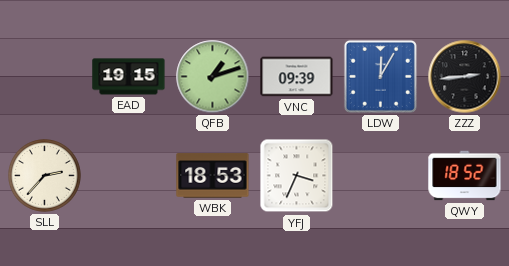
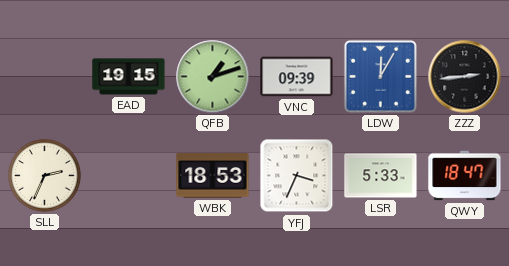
SLL: 2:37 -> 2:34 (45, 176)
LSR: none -> 5:33 (381, 176)
QWY: 18:52 -> 18:47 (465, 176)
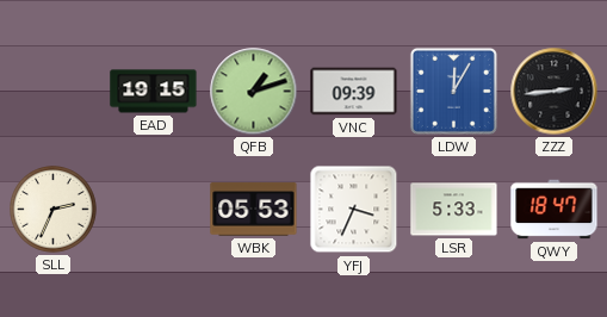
WBK: 18:53 -> 05:53 (254, 210)
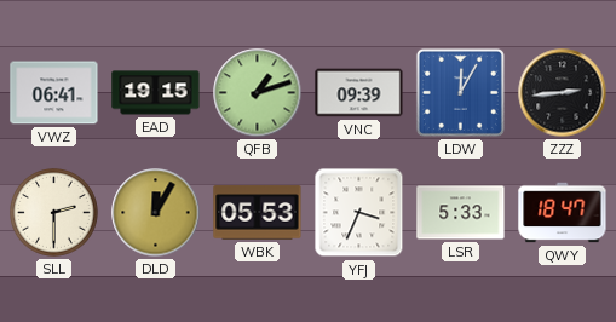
VWZ: none -> 06:41 (54, 93)
SLL: 2:34 -> 2:30 (54, 213)
DLD: none -> 12:05 (156, 213)
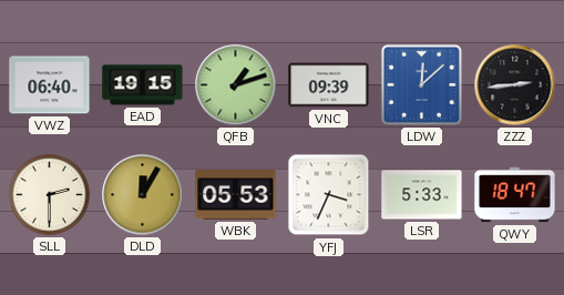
VWZ: 06:41 -> 06:40 (50, 85)
LDW: 12:05 -> 12:08 (421, 84)
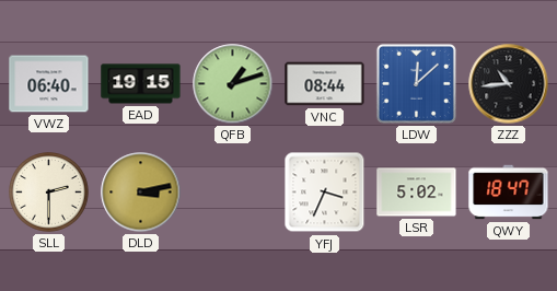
VNC: 09:39 -> 08:44 (325, 84)
ZZZ: 2:44 -> 10:44 (509, 84)
DLD: 12:05 -> 3:13 (141, 193)
WBK: 05:53 -> none (236, 195)
LSR: 5:33 -> 5:02 (417, 193)
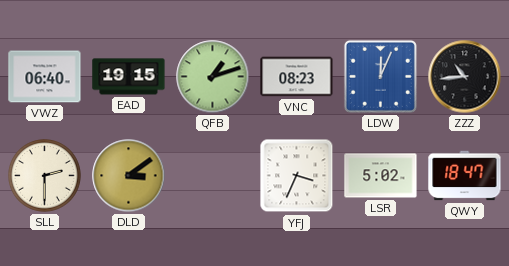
VNC: 08:44 -> 08:23 (297, 77)
LDW: 12:08 -> 12:04 (380, 76)
DLD: 3:13 -> 3:09 (129, 176)
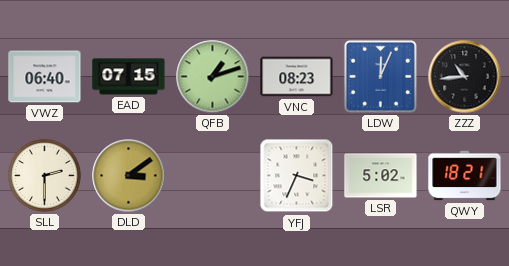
EAD: 19:15 -> 07:15 (129, 77)
QWY: 18:47 -> 18:21 (465, 176)
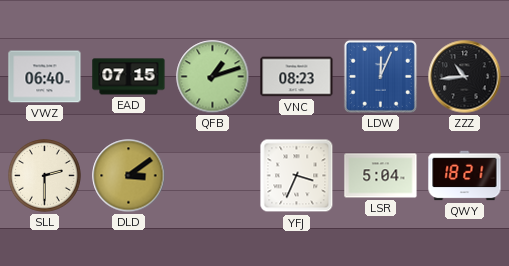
LSR: 5:02 -> 5:04 (381, 176)
